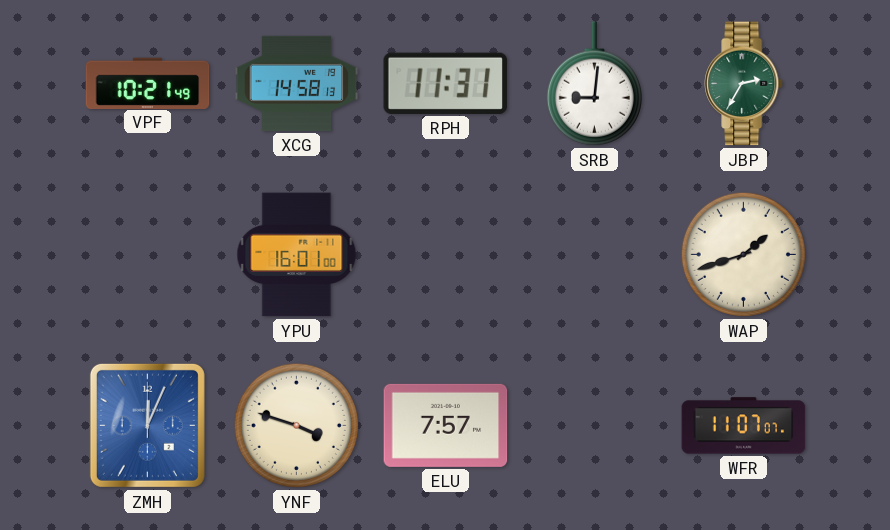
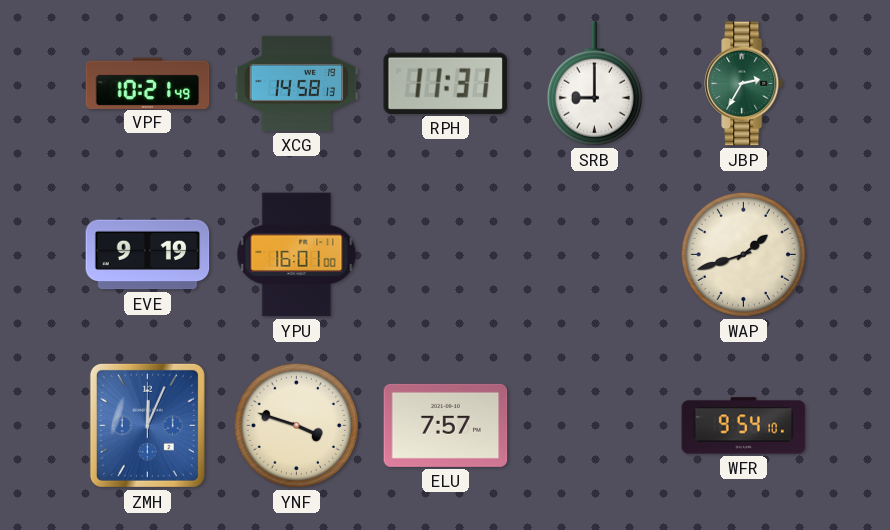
SRB: 9:01 -> 9:00 (594, 84)
EVE: none -> 9:19 (148, 255)
WFR: 11:07 -> 9:54 (744, 426)
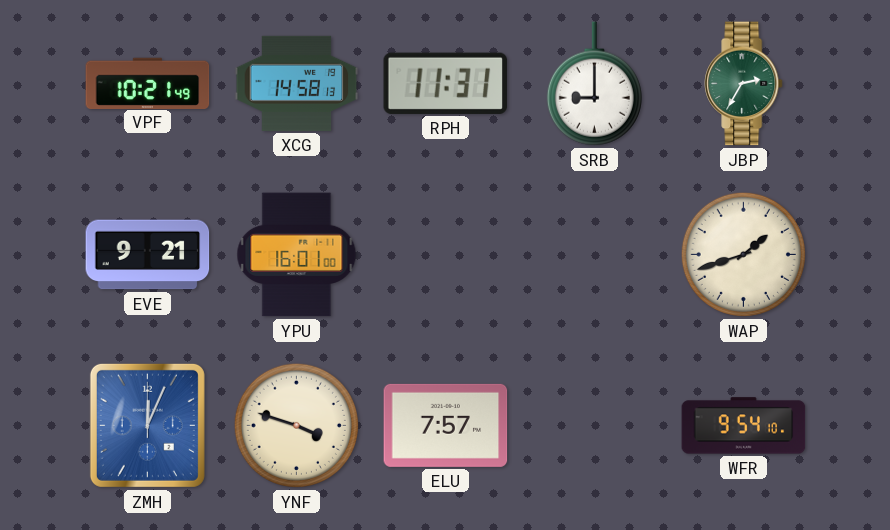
EVE: 9:19 -> 9:21 (148, 255)
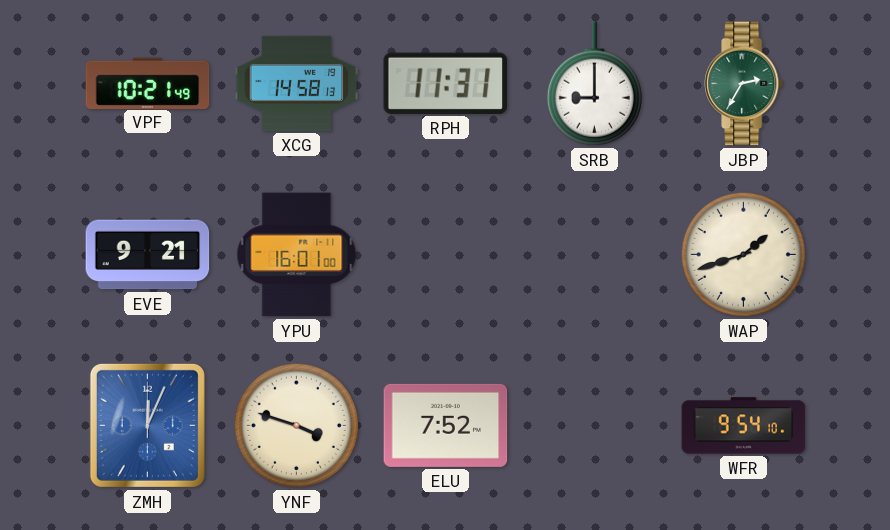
ELU: 7:57 -> 7:52 (446, 425)
